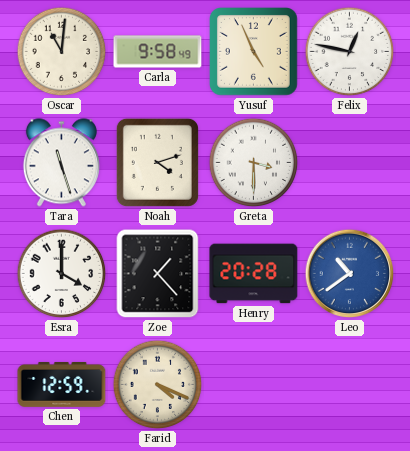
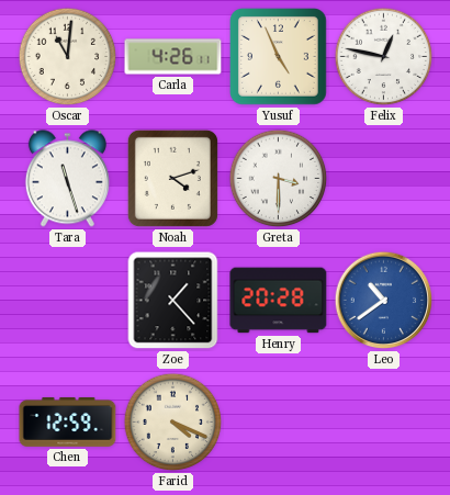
Carla: 9:58 -> 4:26 (173, 57)
Esra: 4:00 -> none (62, 274)
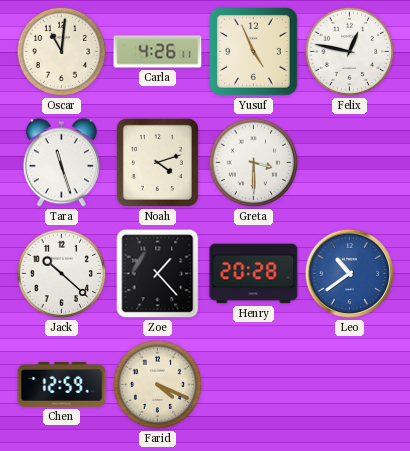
Jack: none -> 10:22 (62, 274)
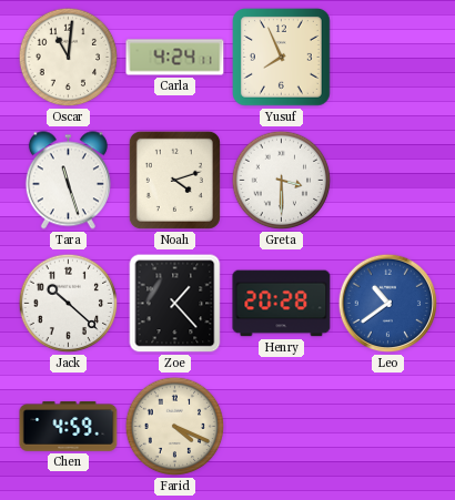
Carla: 4:26 -> 4:24 (175, 58)
Yusuf: 4:56 -> 7:56 (282, 58)
Felix: 12:47 -> none (350, 52)
Chen: 12:59 -> 4:59 (69, 426)
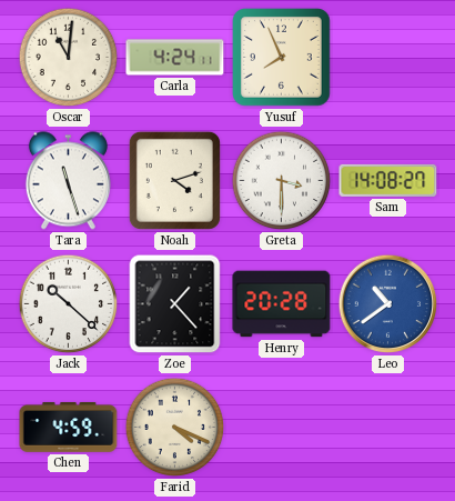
Sam: none -> 14:08 (388, 180)
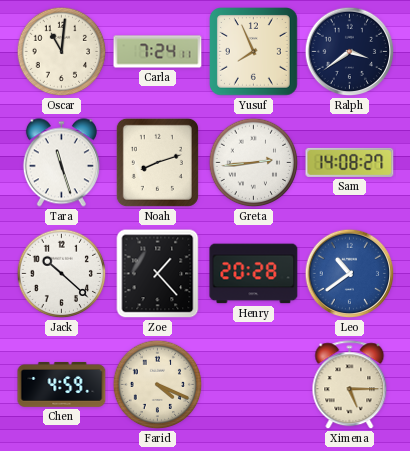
Carla: 4:24 -> 7:24 (158, 52)
Ralph: none -> 3:39 (350, 52)
Noah: 4:12 -> 8:12 (157, 162)
Greta: 3:30 -> 2:44 (254, 163)
Ximena: none -> 5:15 (350, 385)
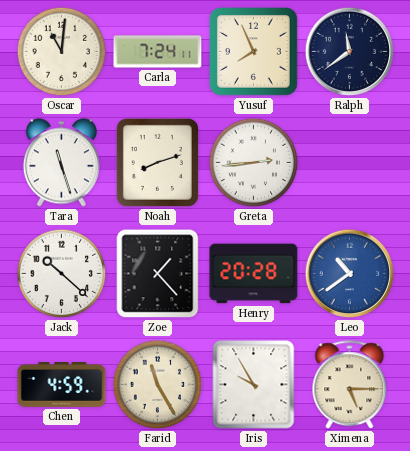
Ralph: 3:39 -> 11:39 (350, 52)
Sam: 14:08 -> none (350, 162)
Farid: 4:19 -> 11:25 (158, 385)
Iris: none -> 9:55 (254, 385)
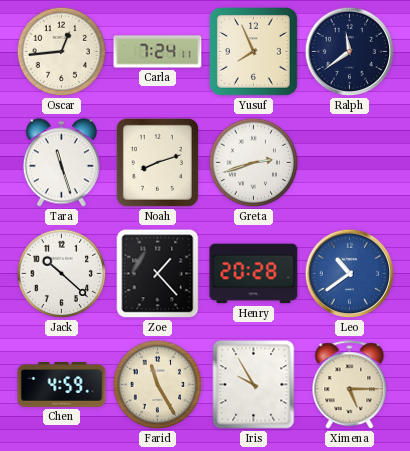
Oscar: 11:01 -> 12:44 (62, 52)
Greta: 2:44 -> 2:42 (254, 163)
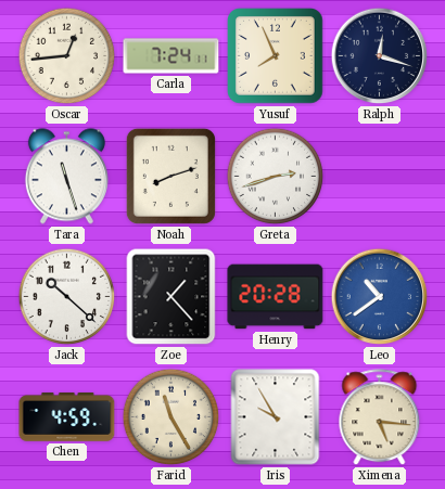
Ralph: 11:39 -> 12:18 (380, 56)
Ximena: 5:15 -> 5:16 (380, 417)
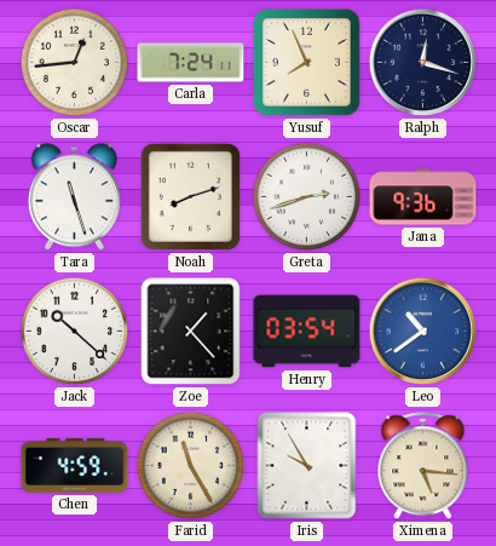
Jana: none -> 9:36 (423, 197)
Henry: 20:28 -> 03:54 (307, 332)
